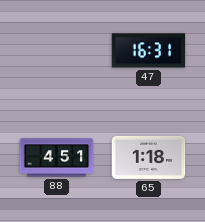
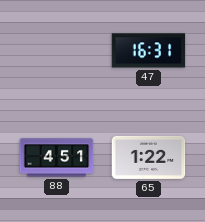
65: 1:18 -> 1:22 (149, 157)
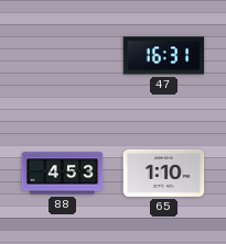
88: 4:51 -> 4:53 (63, 174)
65: 1:22 -> 1:10 (164, 173)
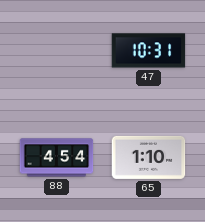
47: 16:31 -> 10:31 (149, 51)
88: 4:53 -> 4:54 (57, 158)
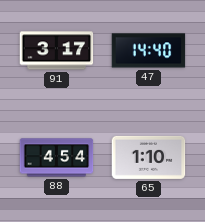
91: none -> 3:17 (57, 51)
47: 10:31 -> 14:40 (149, 51)
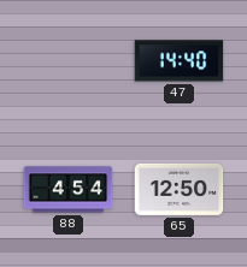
91: 3:17 -> none (57, 51)
65: 1:10 -> 12:50 (180, 189)
